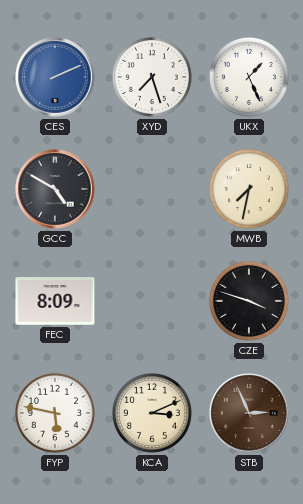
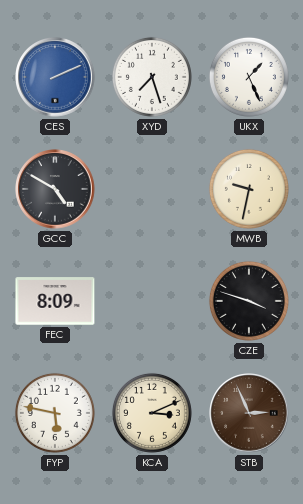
MWB: 7:32 -> 9:32 (249, 189)
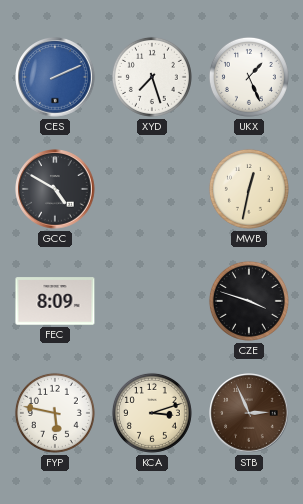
MWB: 9:32 -> 12:32 (249, 189)
KCA: 3:11 -> 3:12 (152, 413)
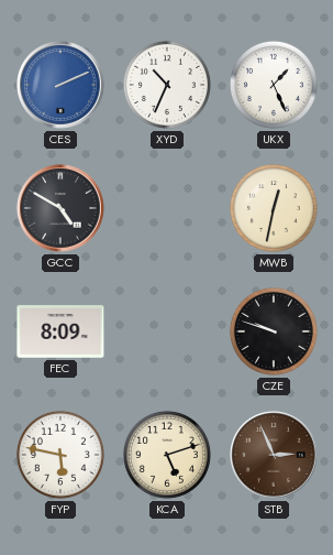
XYD: 7:27 -> 10:34 (167, 85)
CZE: 3:48 -> 9:48 (274, 331)
KCA: 3:12 -> 5:12 (167, 455)
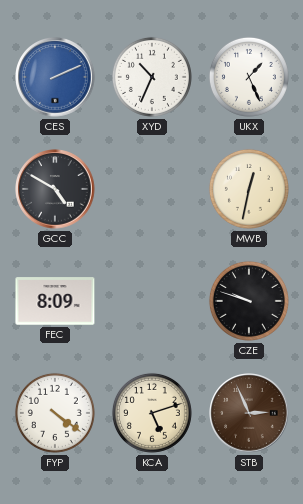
FYP: 5:47 -> 4:21 (55, 413)
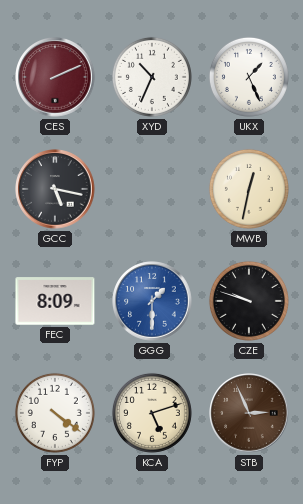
CES dial: blue -> burgundy (55, 77)
GCC: 4:50 -> 5:17 (55, 189)
GGG: none -> 1:30 (152, 301)
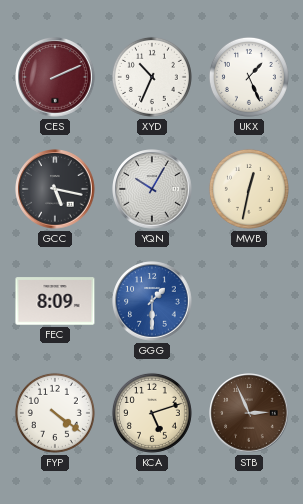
YQN: none -> 10:05 (152, 189)
CZE: 9:48 -> none (249, 301)
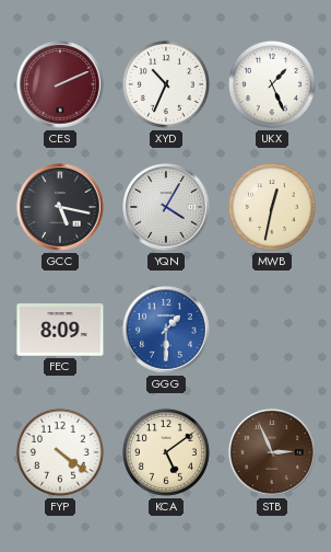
YQN: 10:05 -> 4:05 (166, 207)
KCA: 5:12 -> 5:09 (166, 452)
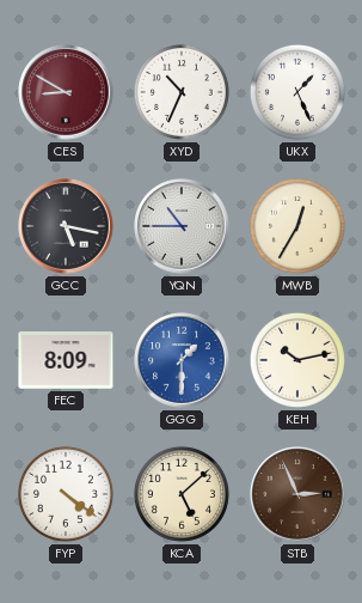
CES: 2:11 -> 8:50 (66, 92)
YQN: 4:05 -> 10:45 (182, 226)
MWB: 12:32 -> 12:35 (297, 226)
KEH: none -> 10:13 (297, 360)
KCA: 5:09 -> 5:08 (182, 494)
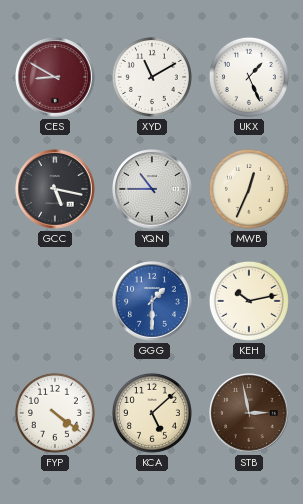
XYD: 10:34 -> 11:10 (152, 77)
MWB: 12:35 -> 12:34 (249, 189)
FEC: 8:09 -> none (66, 360)
STB: 2:56 -> 2:58 (249, 413)
